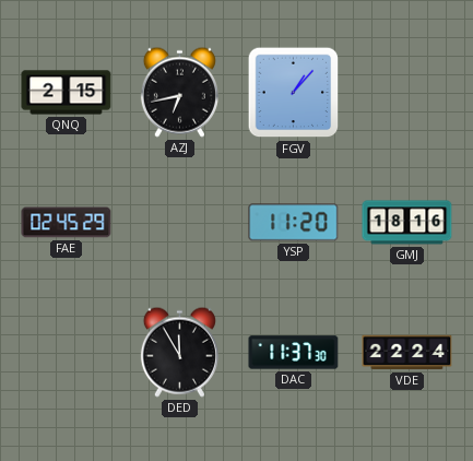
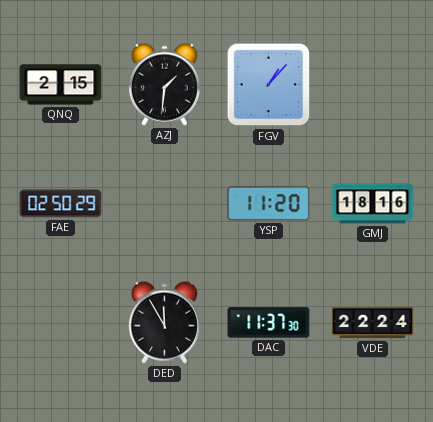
AZJ: 6:43 -> 1:31 (164, 84)
FAE: 02:45 -> 02:50 (61, 204)
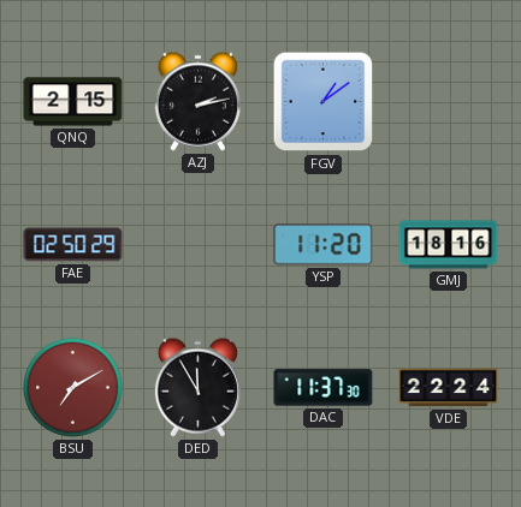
AZJ: 1:31 -> 2:13 (197, 101)
FGV: 1:07 -> 1:09 (324, 102)
BSU: none -> 7:10 (72, 387)
